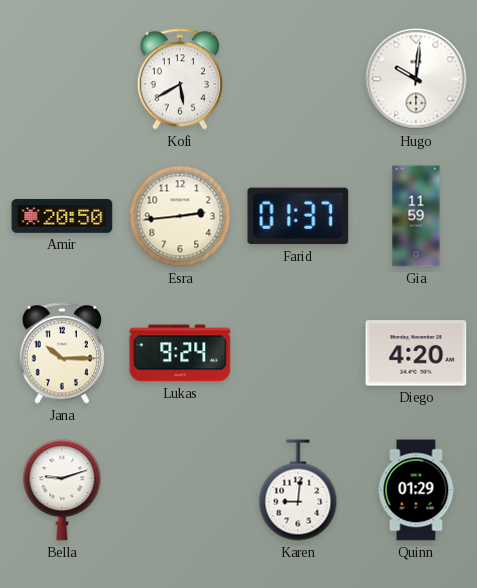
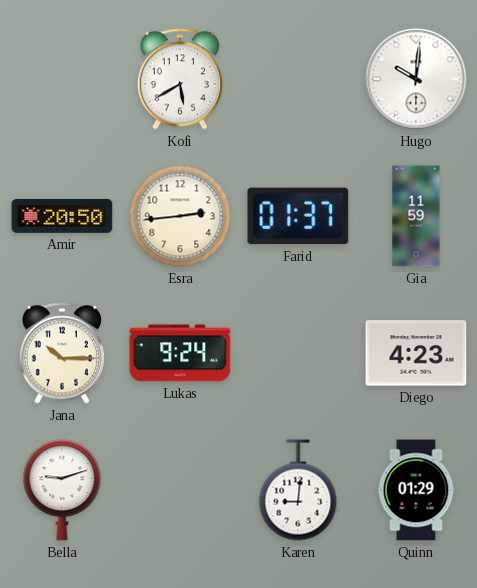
Diego: 4:20 -> 4:23 (416, 353)
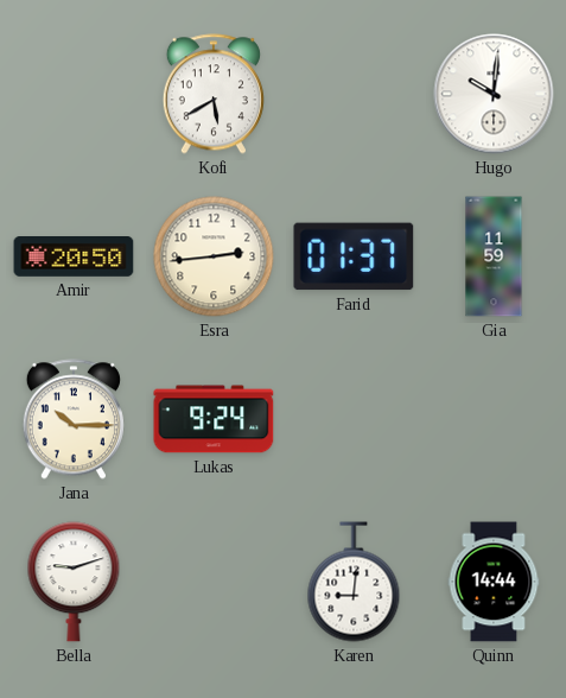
Diego: 4:23 -> none (416, 353)
Quinn: 01:29 -> 14:44 (494, 582)
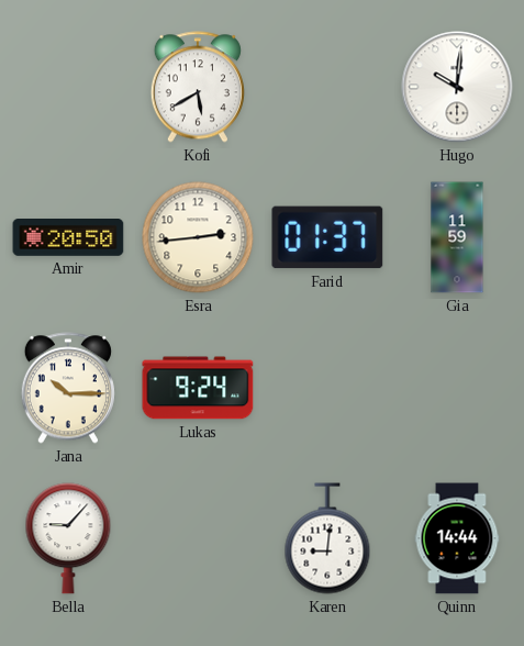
Bella: 9:12 -> 9:07 (68, 538)
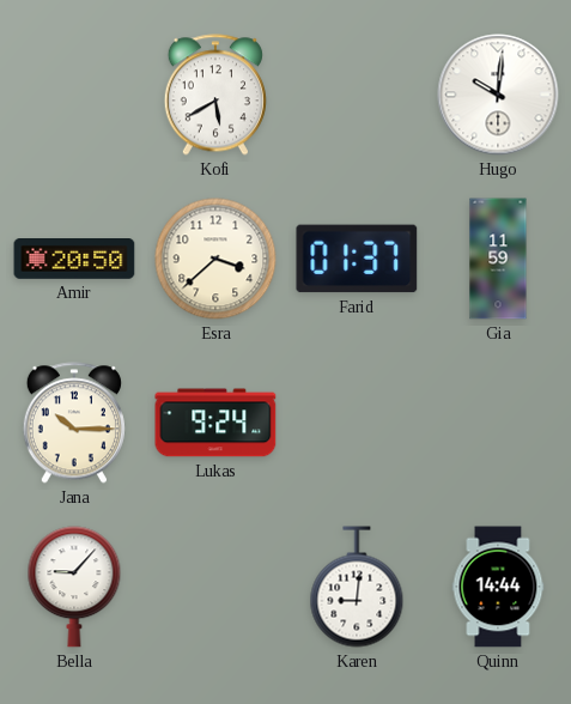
Esra: 2:44 -> 3:38 (215, 259)
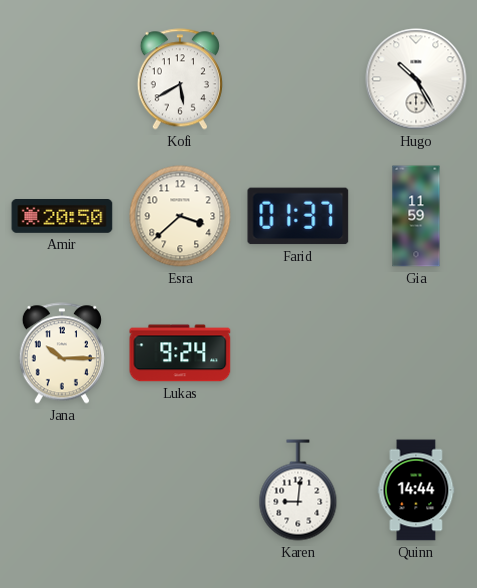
Hugo: 10:01 -> 10:25 (416, 79)
Bella: 9:07 -> none (74, 587)
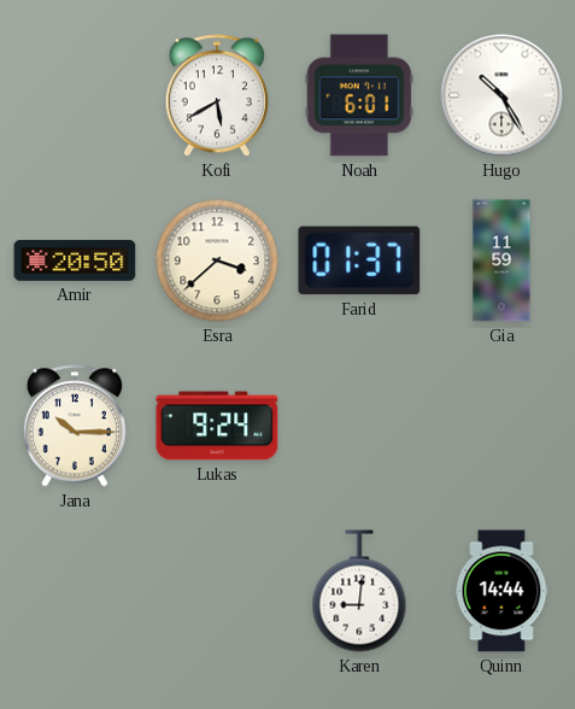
Noah: none -> 6:01 (359, 95)
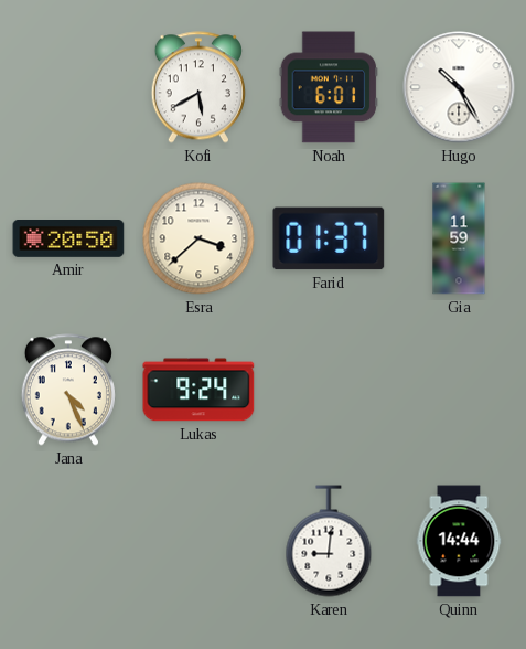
Jana: 10:15 -> 4:26 (68, 390)
